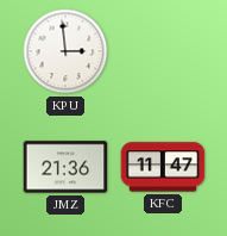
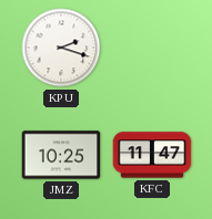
KPU: 2:59 -> 2:18 (61, 48)
JMZ: 21:36 -> 10:25 (61, 155)
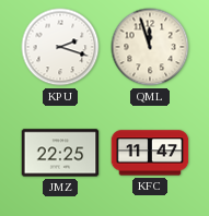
QML: none -> 11:57 (150, 47)
JMZ: 10:25 -> 22:25 (60, 153)
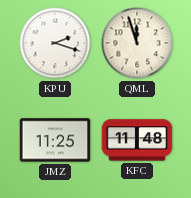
JMZ: 22:25 -> 11:25 (55, 140)
KFC: 11:47 -> 11:48 (137, 140)
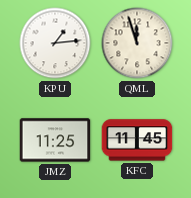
KPU: 2:18 -> 1:14 (55, 43)
KFC: 11:48 -> 11:45 (137, 140)
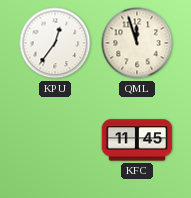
KPU: 1:14 -> 12:36 (55, 43)
JMZ: 11:25 -> none (55, 140)
